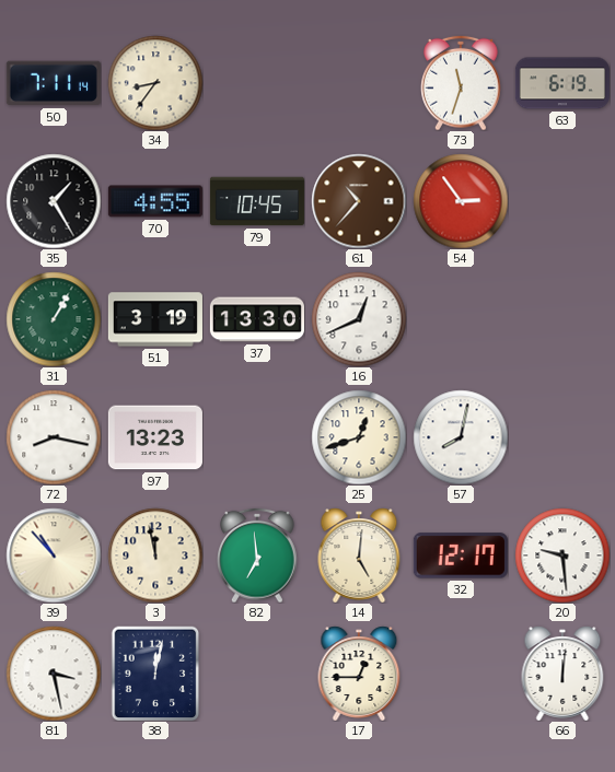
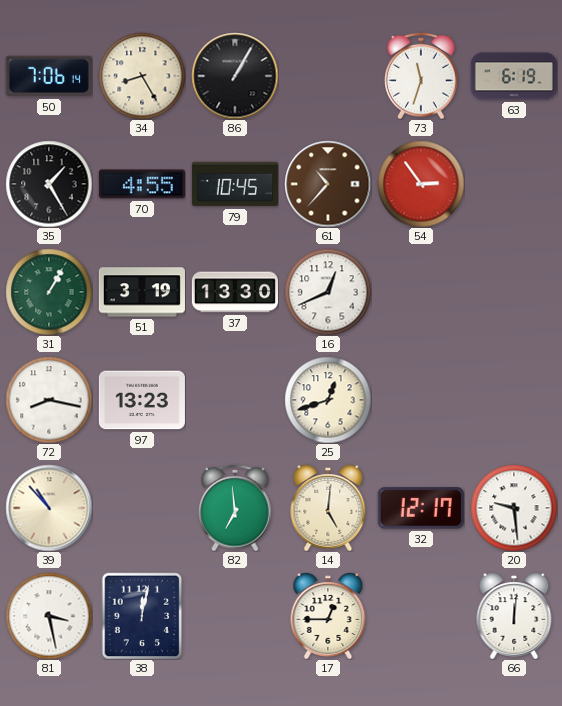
50: 7:11 -> 7:06 (49, 76)
34: 8:36 -> 8:25 (142, 76)
86: none -> 1:05 (235, 76)
57: 8:02 -> none (461, 437)
3: 11:58 -> none (155, 555)
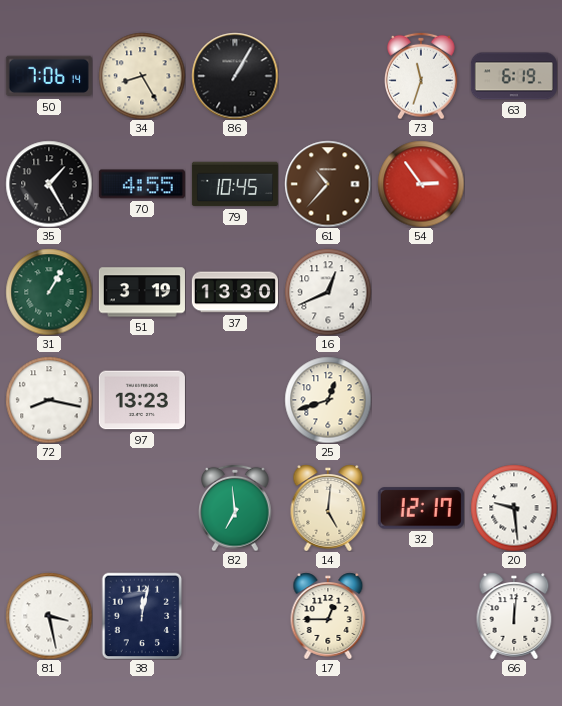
39: 10:53 -> none (49, 508)
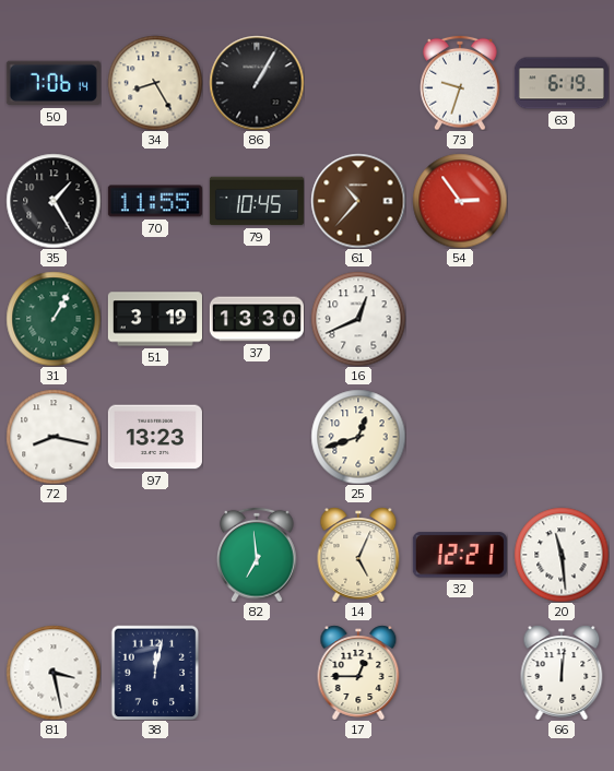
73: 11:33 -> 9:33 (461, 83)
70: 4:55 -> 11:55 (155, 201)
14: 5:01 -> 5:04 (358, 555)
32: 12:17 -> 12:21 (460, 555)
20: 9:29 -> 11:29 (562, 555)
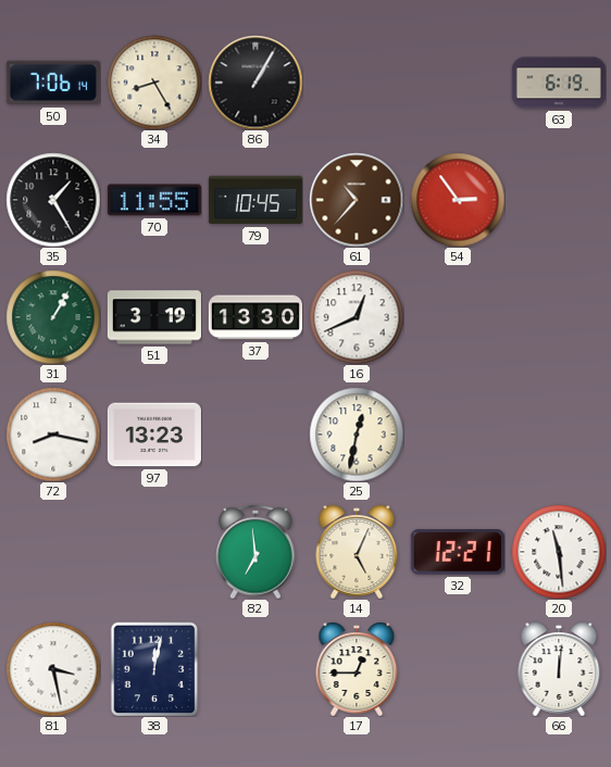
73: 9:33 -> none (461, 83)
25: 12:42 -> 12:32 (357, 435)
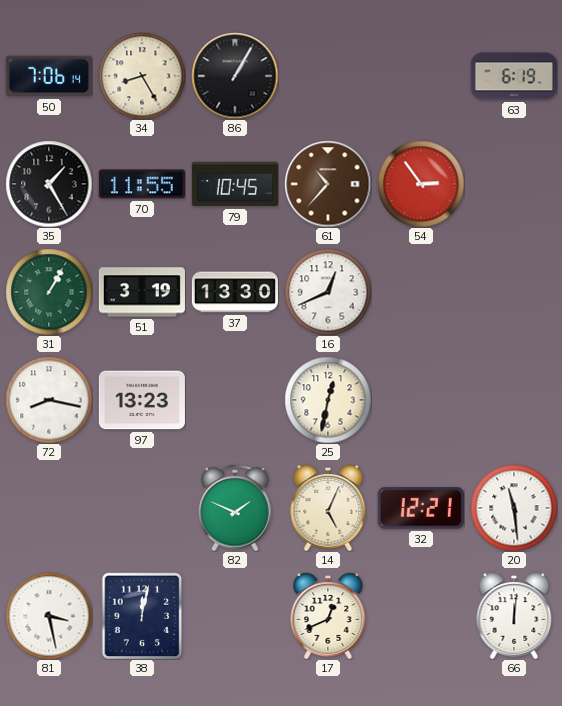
82: 6:59 -> 1:49 (236, 508)
17: 12:45 -> 12:41 (328, 616)
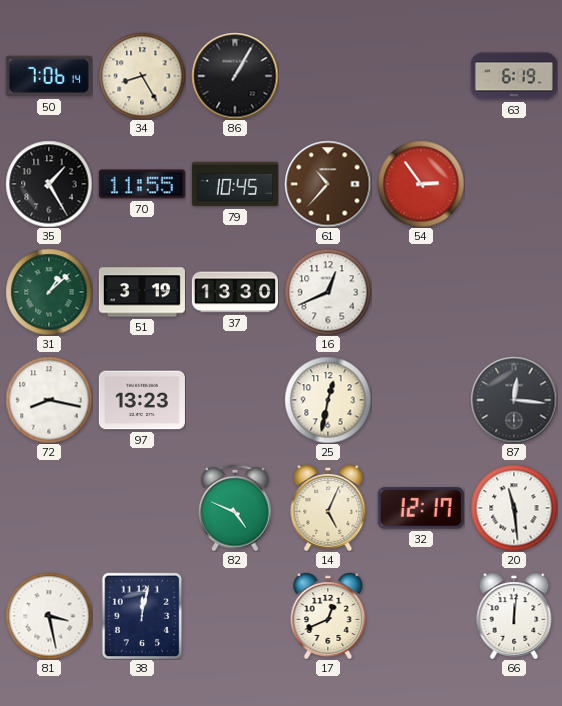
31: 1:05 -> 1:08 (49, 292)
87: none -> 12:16 (514, 400)
82: 1:49 -> 4:49 (236, 508)
32: 12:21 -> 12:17 (421, 508)
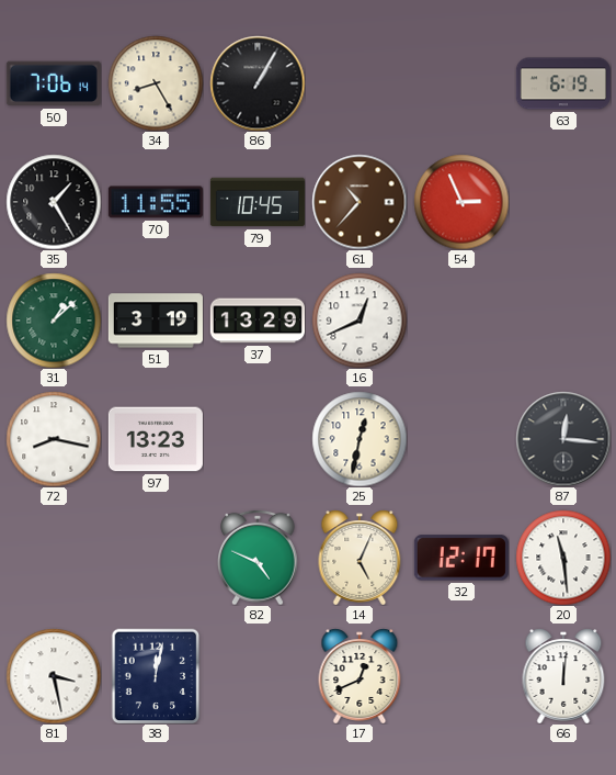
54: 2:54 -> 2:56 (461, 202)
37: 13:30 -> 13:29 (258, 321)
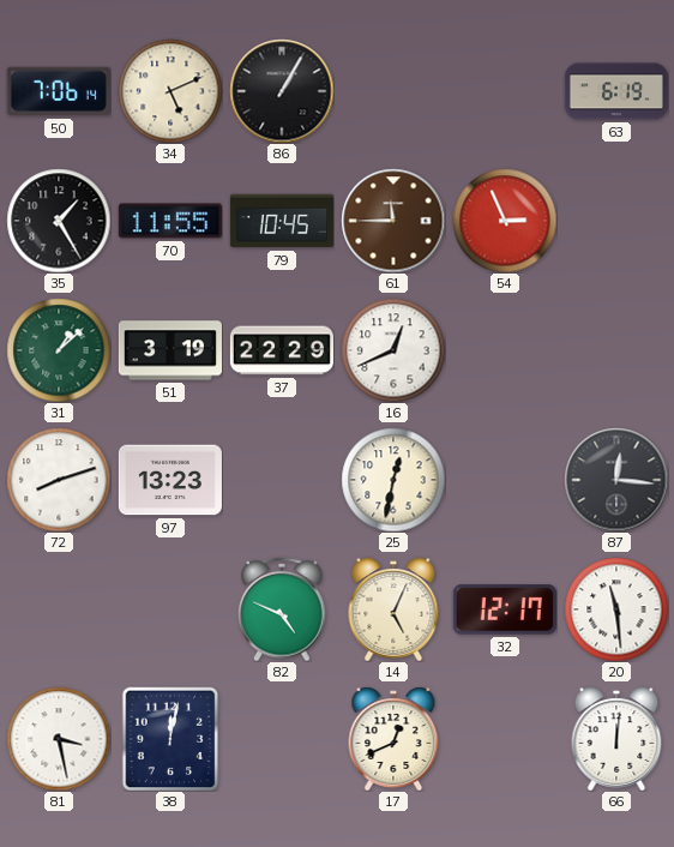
34: 8:25 -> 5:11 (170, 91)
61: 10:37 -> 11:45 (393, 221)
37: 13:29 -> 22:29 (282, 350)
72: 8:17 -> 8:12 (59, 480)
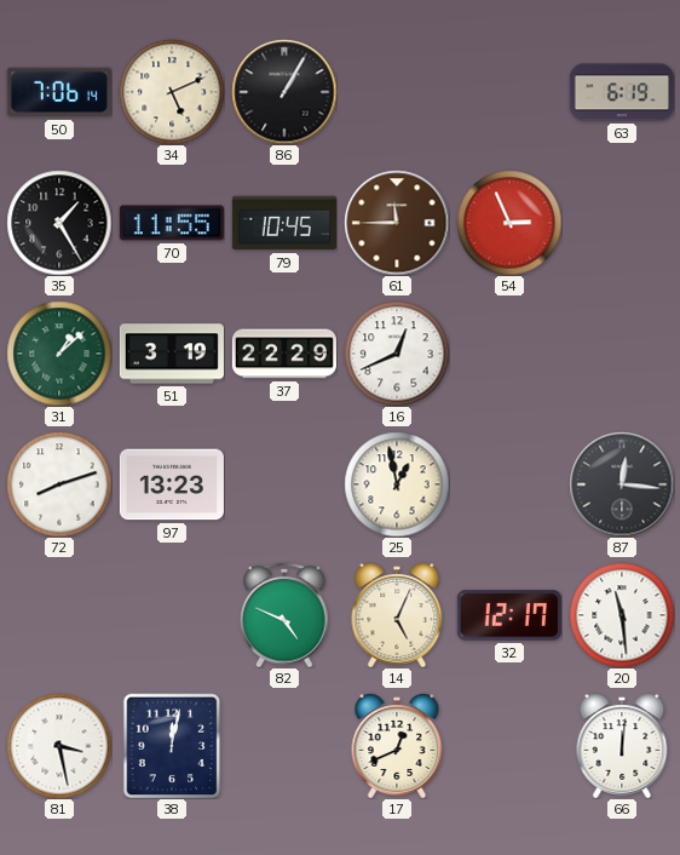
25: 12:32 -> 12:58 (397, 484)
